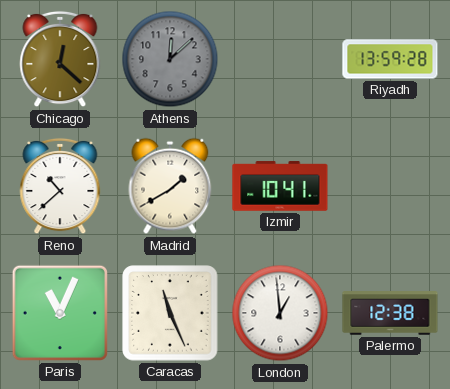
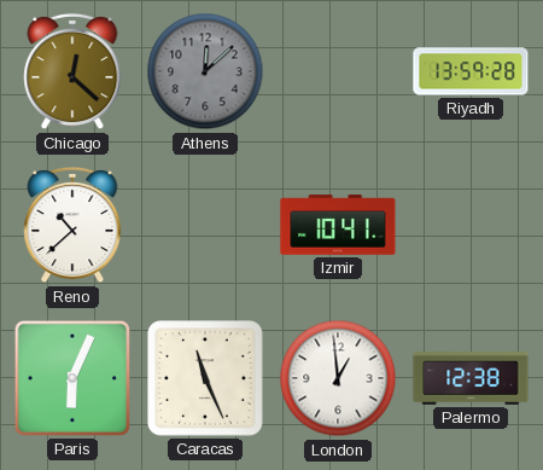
Madrid: 1:40 -> none (170, 186)
Paris: 11:04 -> 6:04 (72, 378)
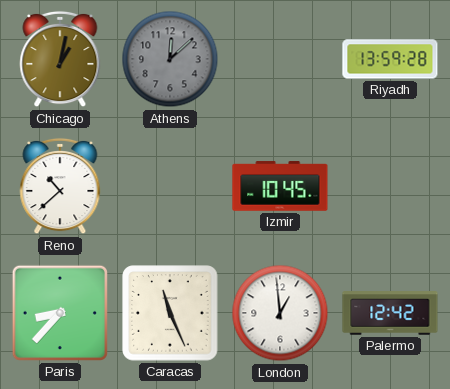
Chicago: 12:22 -> 1:02 (60, 59)
Izmir: 10:41 -> 10:45 (280, 186)
Paris: 6:04 -> 8:37 (60, 313)
Palermo: 12:38 -> 12:42 (390, 313)
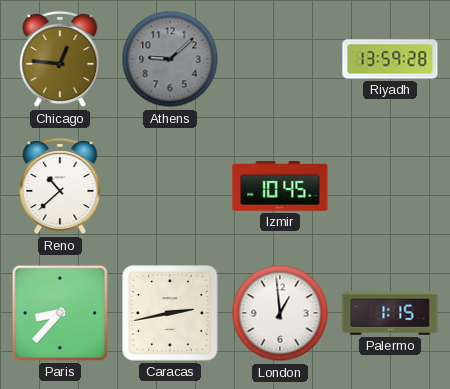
Chicago: 1:02 -> 12:46 (60, 59)
Athens: 12:08 -> 9:08 (170, 59)
Caracas: 11:26 -> 2:43 (170, 313)
Palermo: 12:42 -> 1:15 (390, 313)
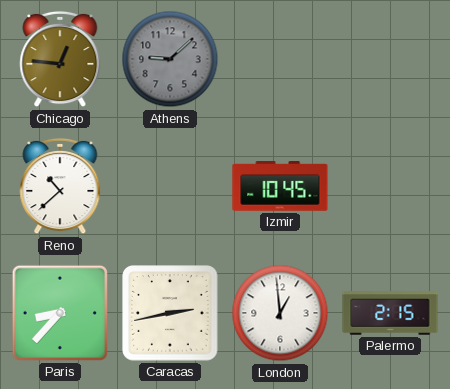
Riyadh: 13:59 -> none (390, 59)
Palermo: 1:15 -> 2:15 (390, 313)
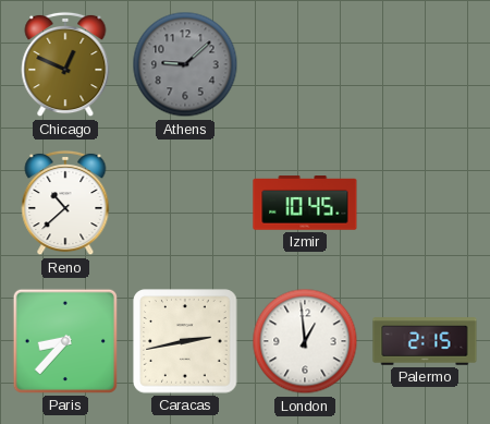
Chicago: 12:46 -> 12:49 (65, 64)
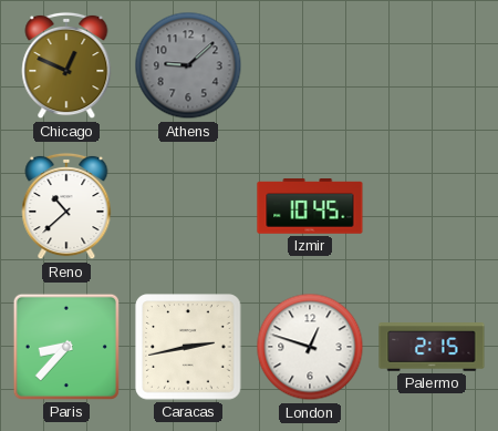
London: 12:59 -> 12:48 (310, 347)
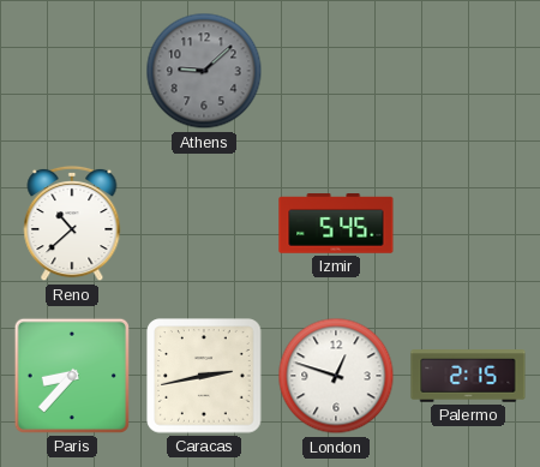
Chicago: 12:49 -> none (66, 65)
Izmir: 10:45 -> 5:45 (336, 223)
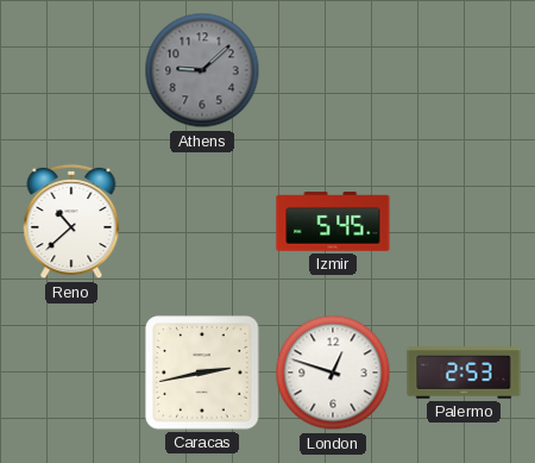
Paris: 8:37 -> none (72, 376)
Palermo: 2:15 -> 2:53 (464, 373)
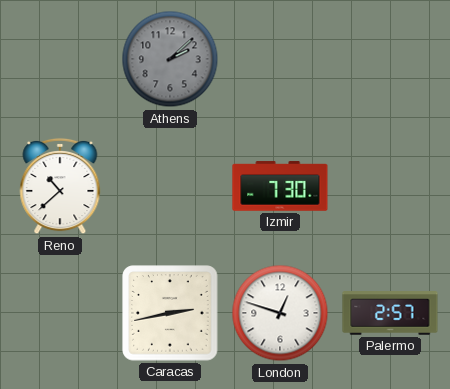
Athens: 9:08 -> 2:08 (170, 59)
Izmir: 5:45 -> 7:30 (280, 186)
Palermo: 2:53 -> 2:57 (390, 313)
